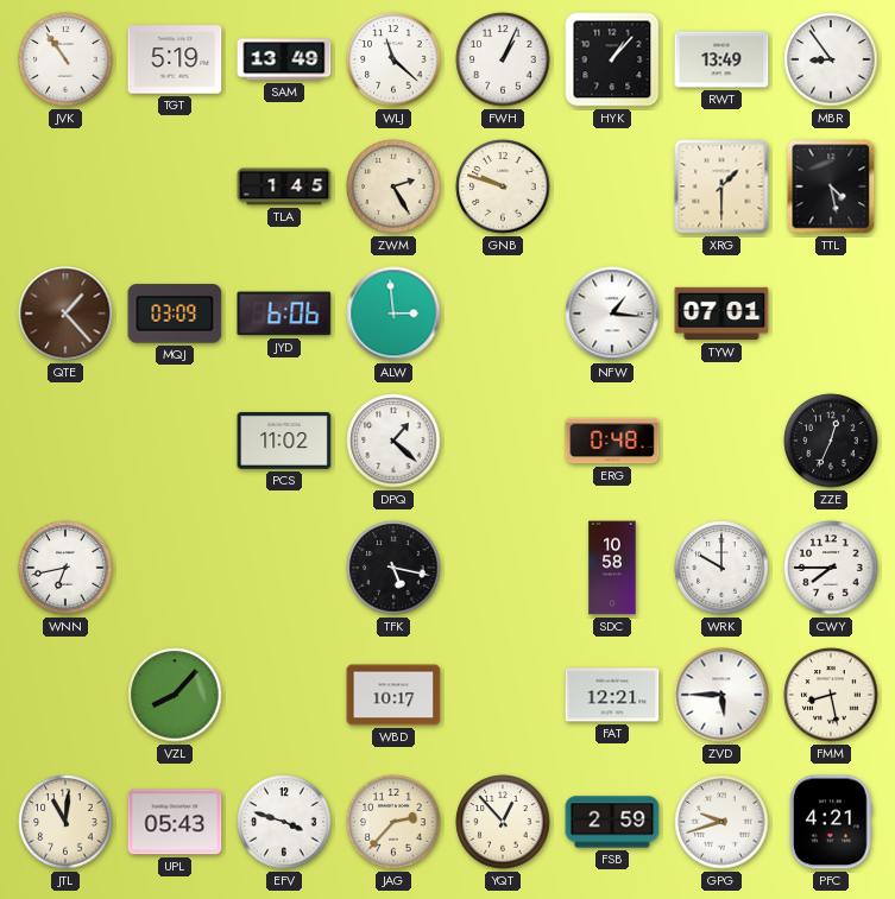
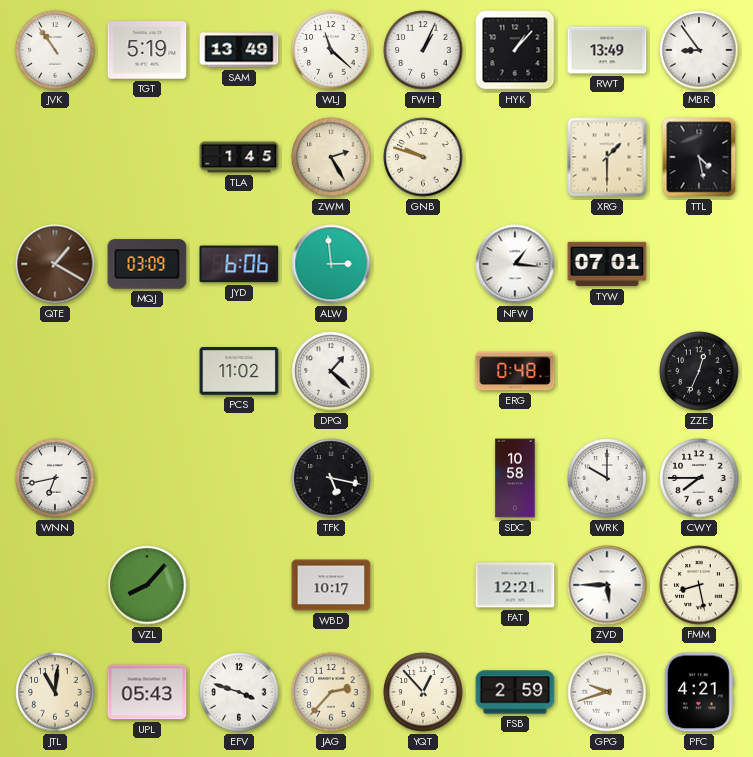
QTE: 1:23 -> 1:20 (55, 264)
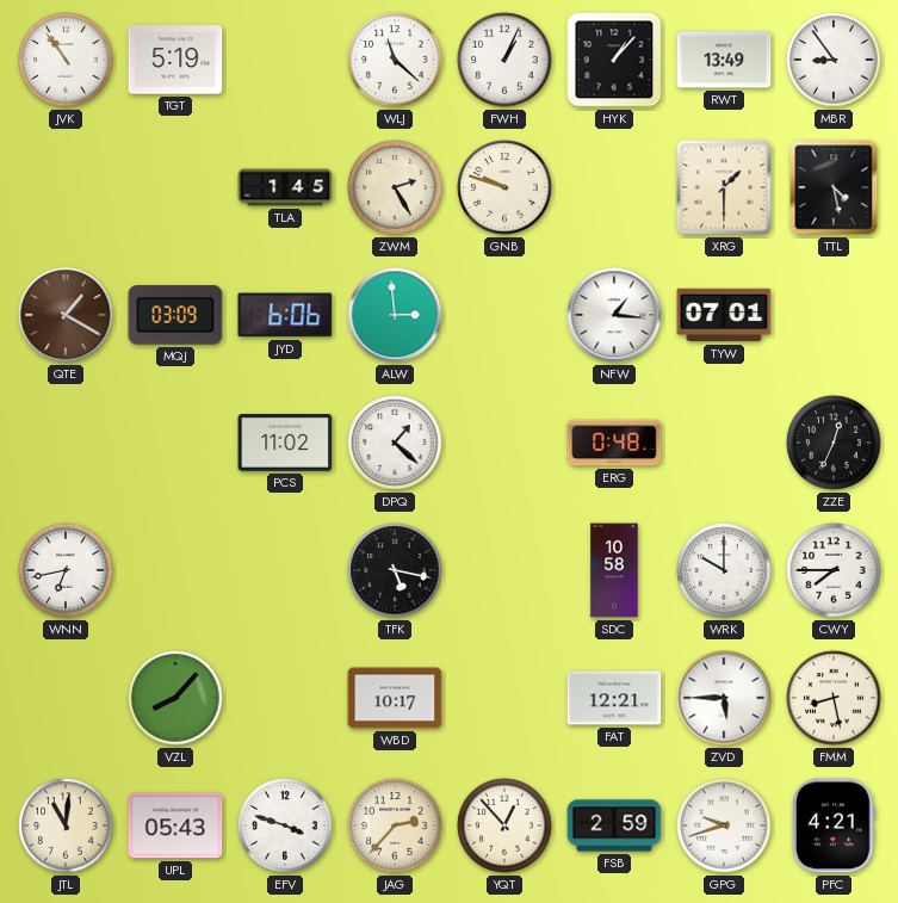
SAM: 13:49 -> none (239, 50)
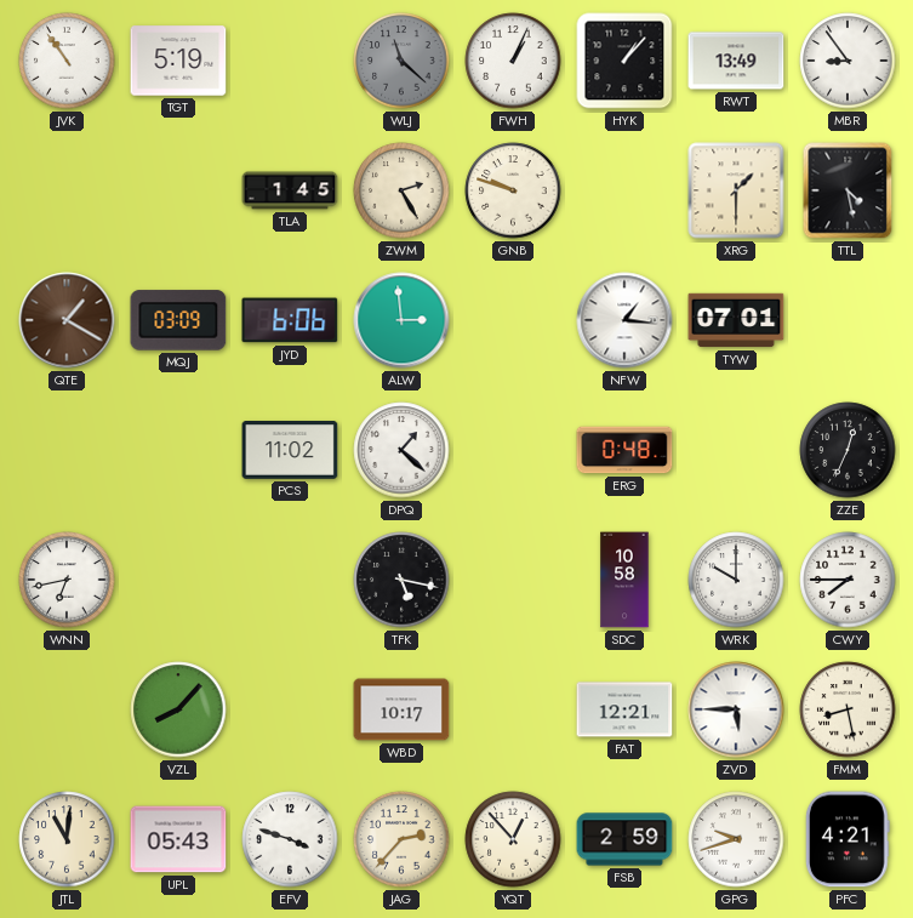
WLJ dial: white -> grey (401, 61)
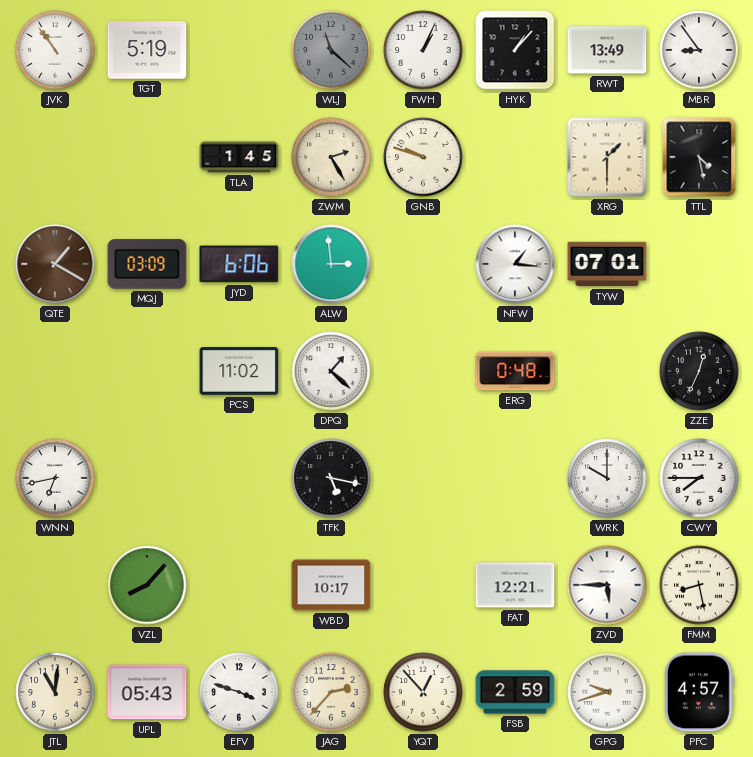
SDC: 10:58 -> none (624, 580)
PFC: 4:21 -> 4:57 (699, 692)
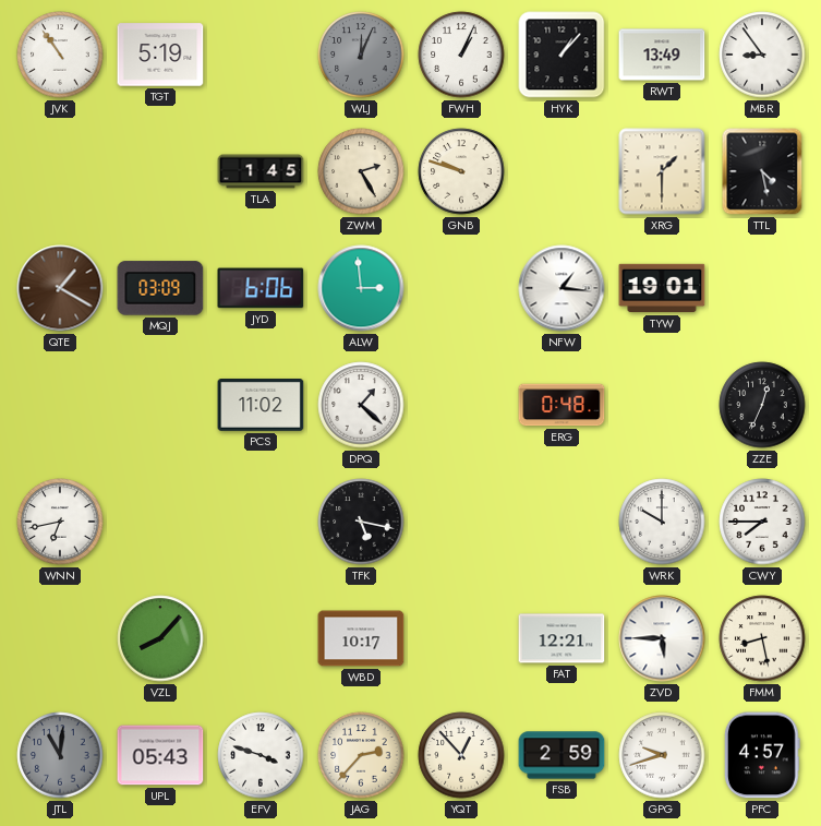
WLJ: 11:22 -> 12:04 (361, 55)
TYW: 07:01 -> 19:01 (662, 288)
JTL dial: cream -> grey (60, 755)
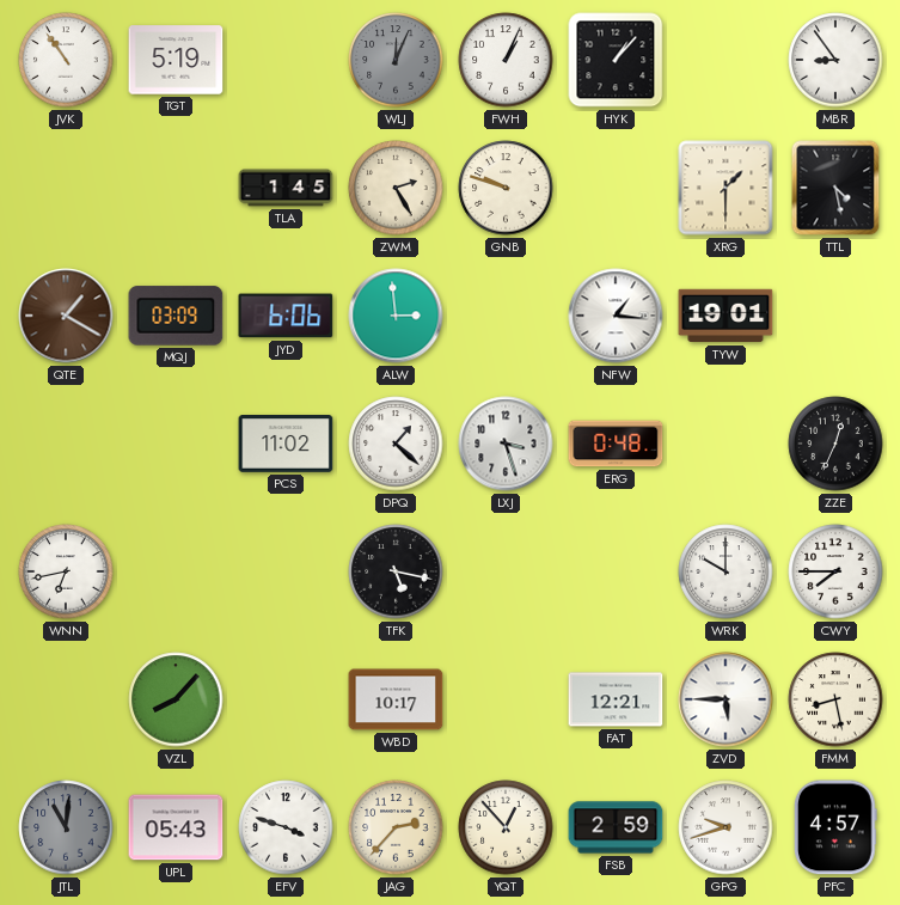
RWT: 13:49 -> none (662, 55)
LXJ: none -> 3:27 (506, 444)
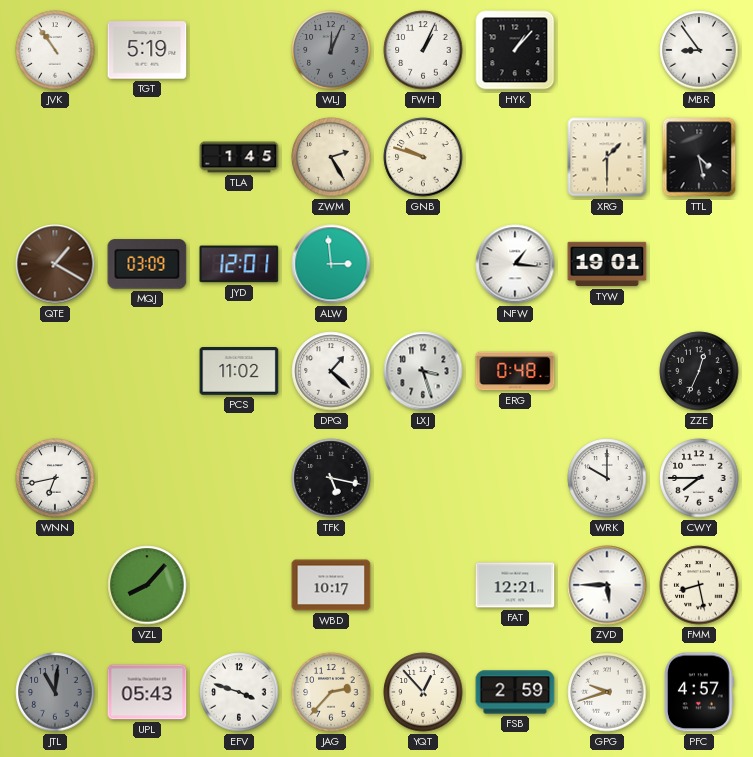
JYD: 6:06 -> 12:01 (239, 264)
